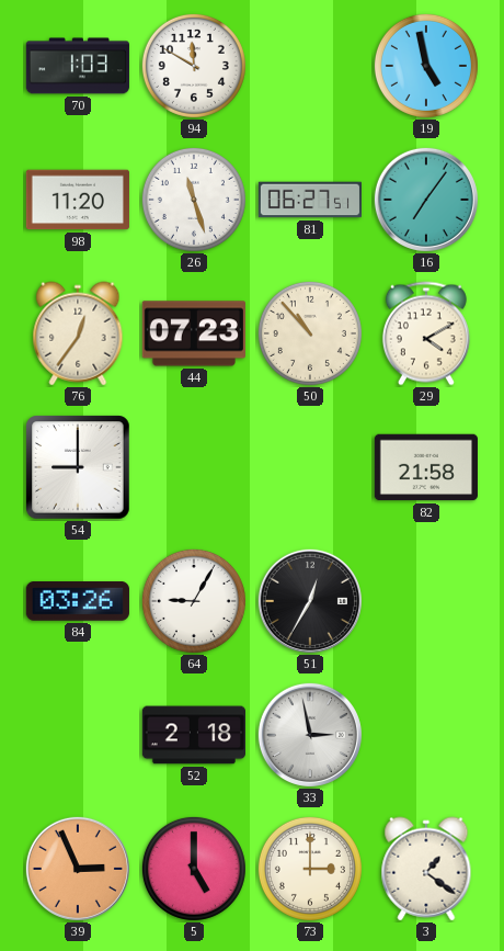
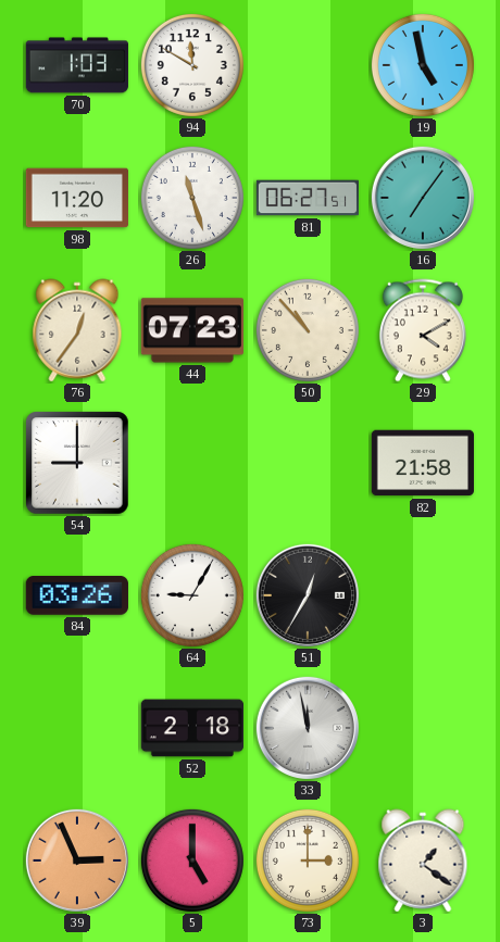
33: 2:58 -> 11:58 (308, 728)
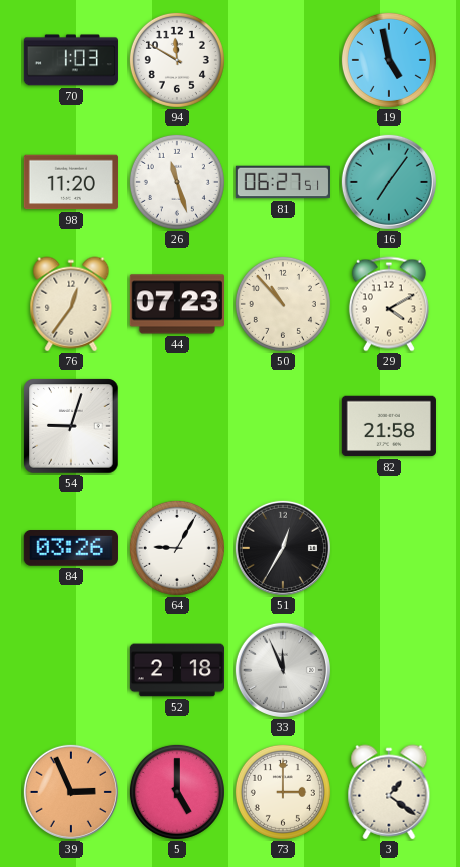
54: 9:00 -> 9:03 (71, 426)
33: 11:58 -> 11:56 (283, 670)
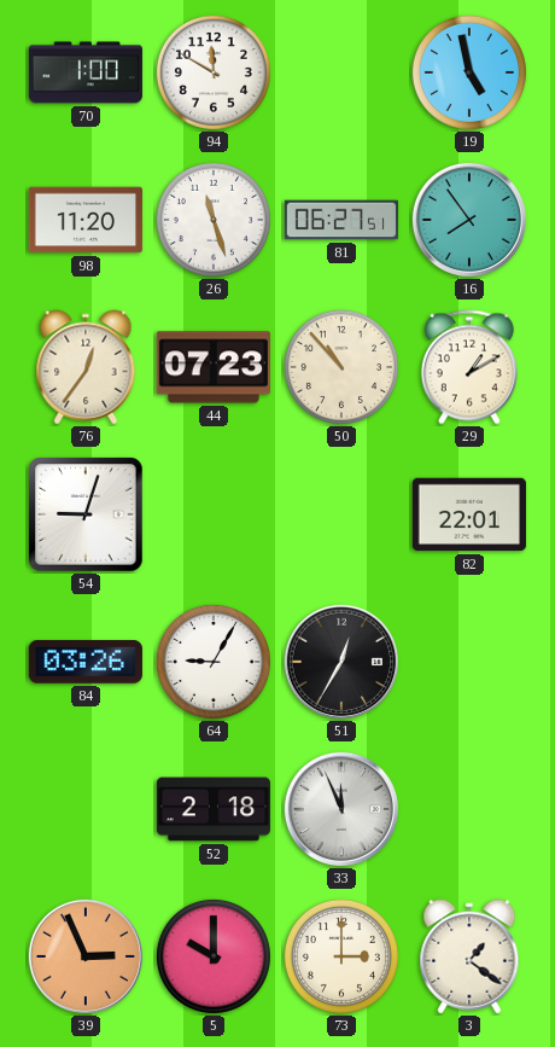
70: 1:03 -> 1:00 (86, 72)
16: 7:06 -> 7:54 (469, 220)
29: 4:10 -> 1:10 (469, 367)
82: 21:58 -> 22:01 (469, 514)
5: 5:00 -> 10:00 (214, 956)
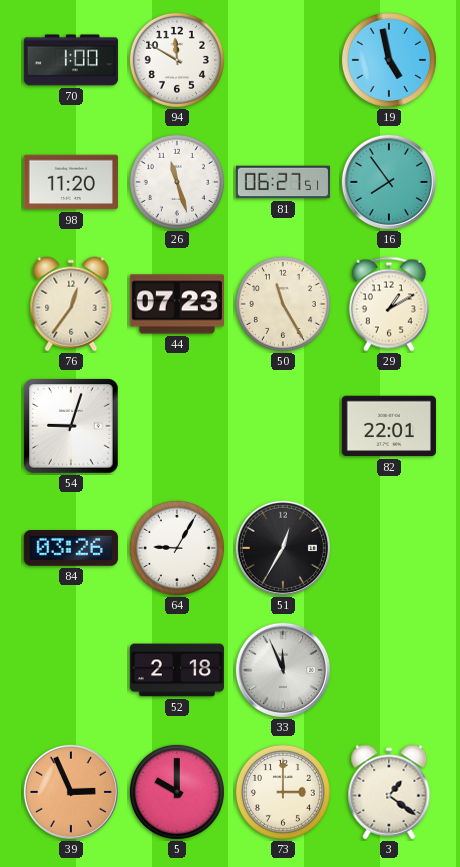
50: 10:53 -> 11:25 (283, 304)
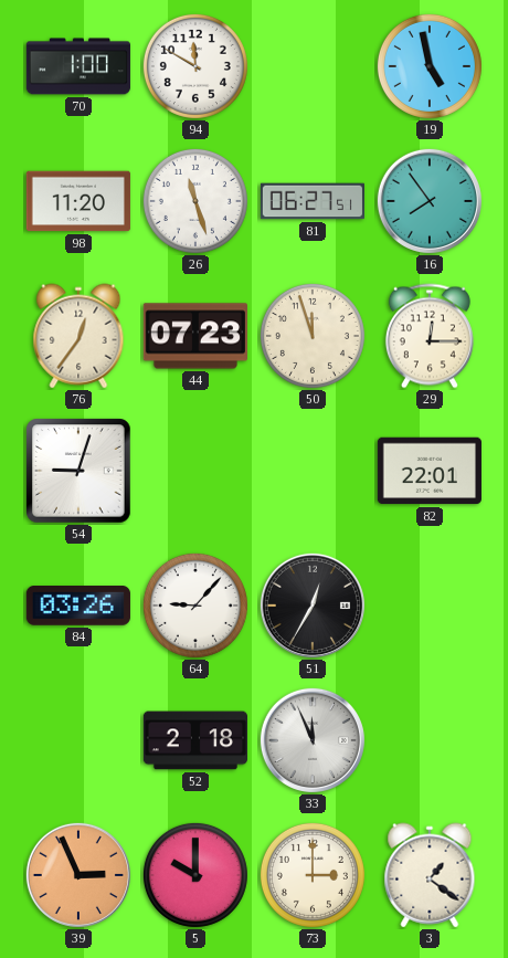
50: 11:25 -> 11:57 (313, 336)
29: 1:10 -> 12:15 (430, 336)
64: 9:05 -> 9:07 (195, 606)
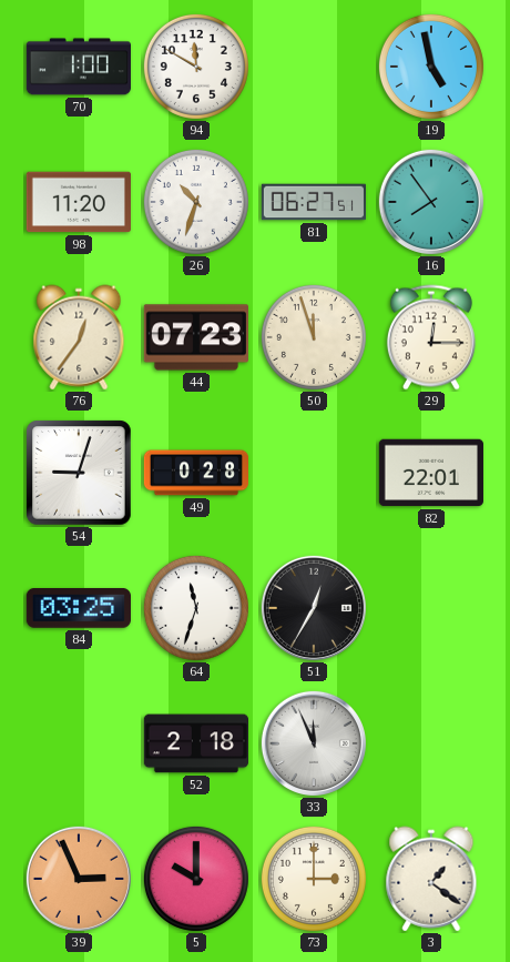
26: 11:27 -> 10:33 (196, 202)
49: none -> 0:28 (195, 473)
84: 03:26 -> 03:25 (79, 609)
64: 9:07 -> 11:33 (196, 608)
